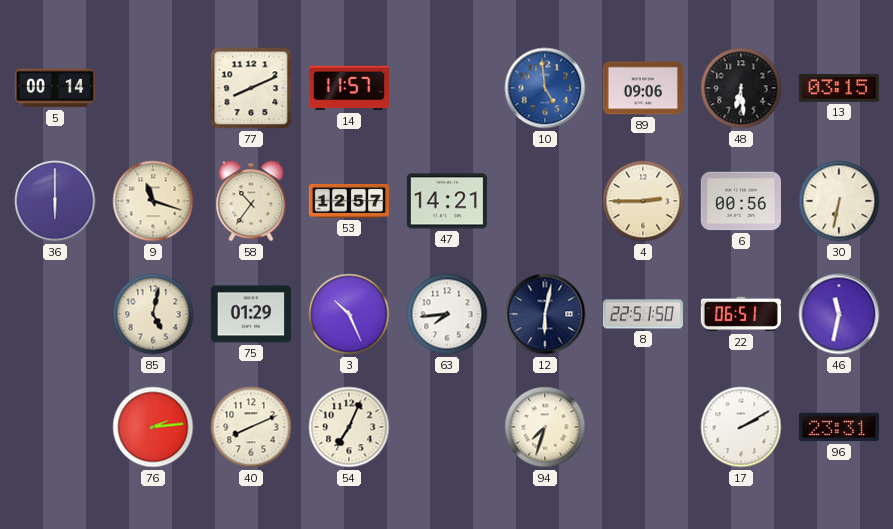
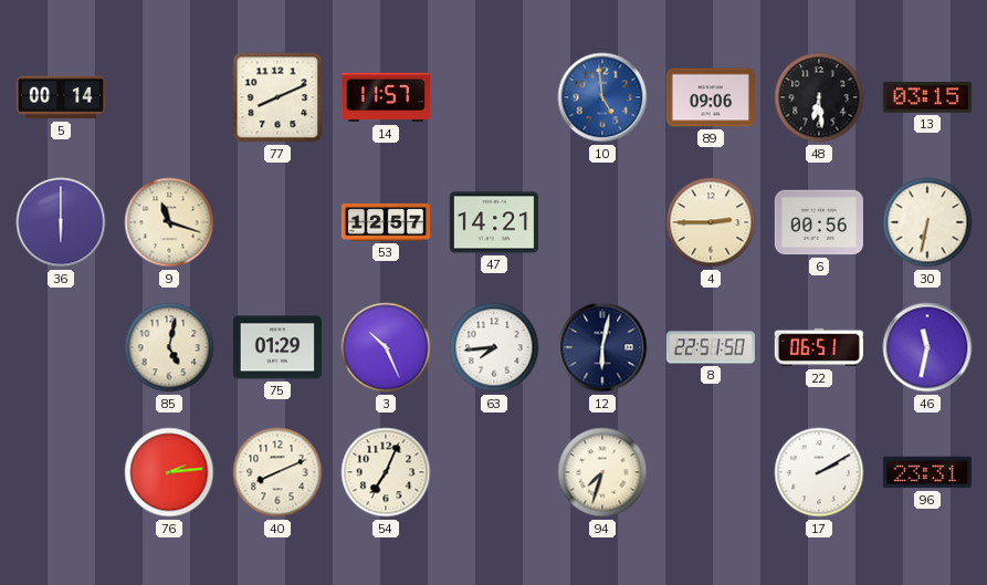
58: 10:36 -> none (251, 201)
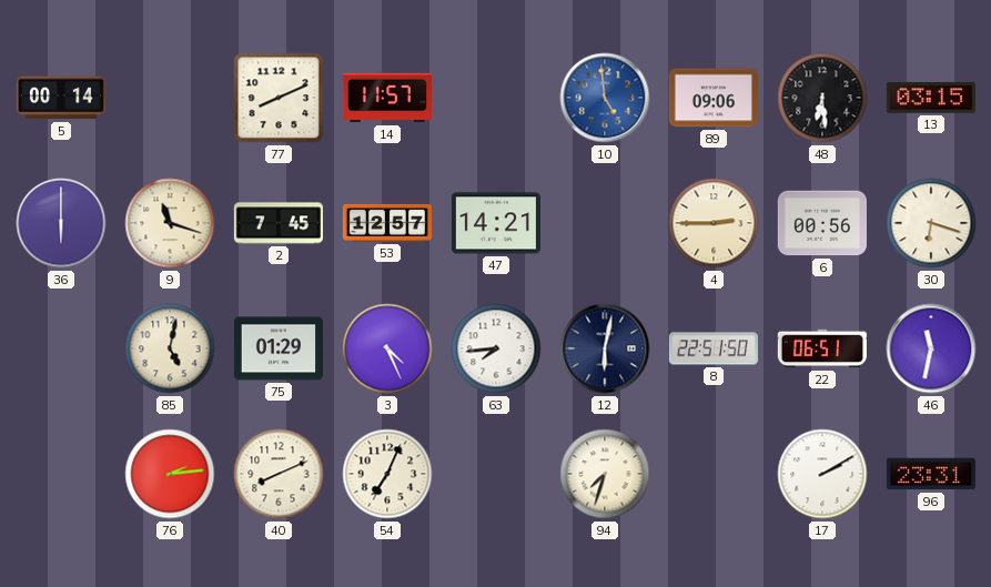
2: none -> 7:45 (277, 223)
30: 6:32 -> 6:18 (931, 223)
3: 10:26 -> 4:26 (387, 348)
